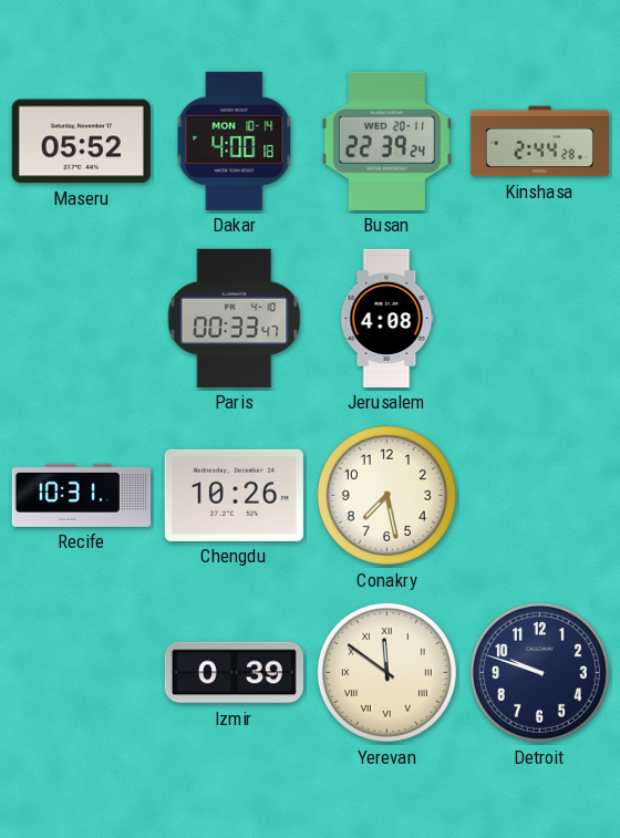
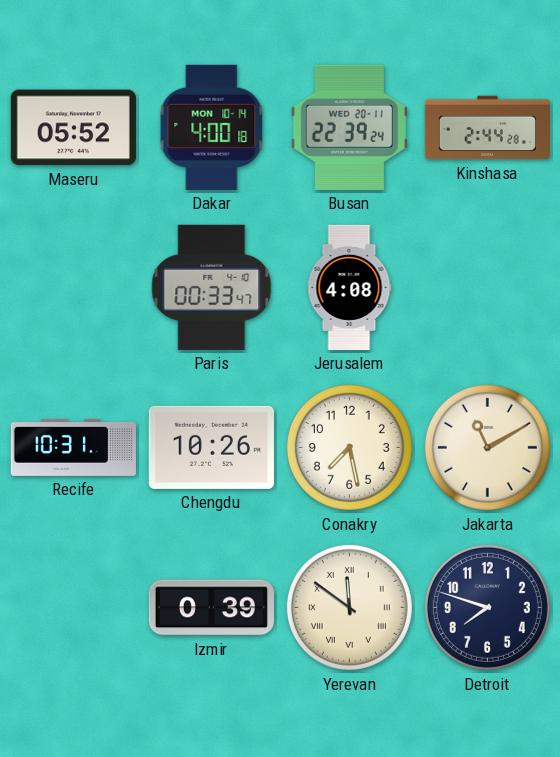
Jakarta: none -> 11:10 (487, 447)
Detroit: 9:48 -> 7:48 (487, 607)
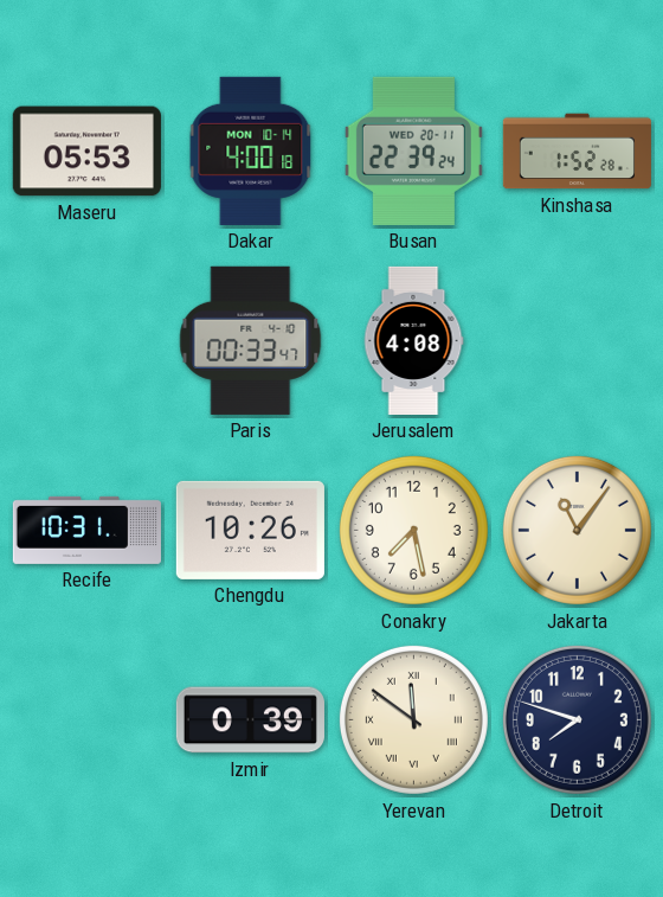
Maseru: 05:52 -> 05:53 (86, 152)
Kinshasa: 2:44 -> 1:52 (577, 152)
Jakarta: 11:10 -> 11:06 (577, 530)
